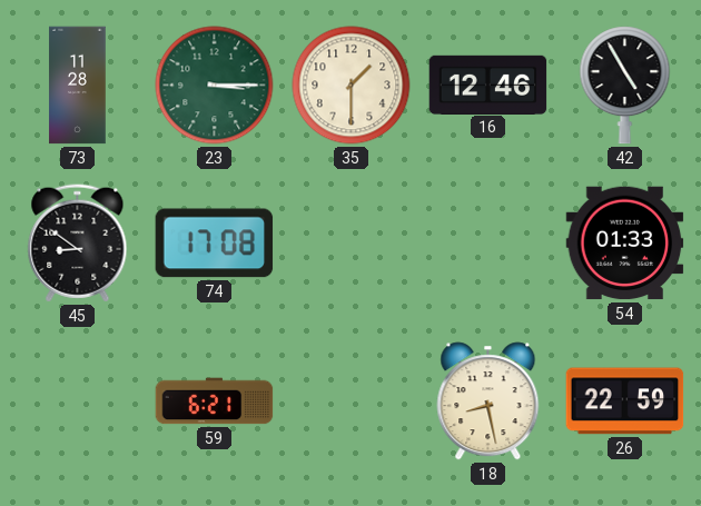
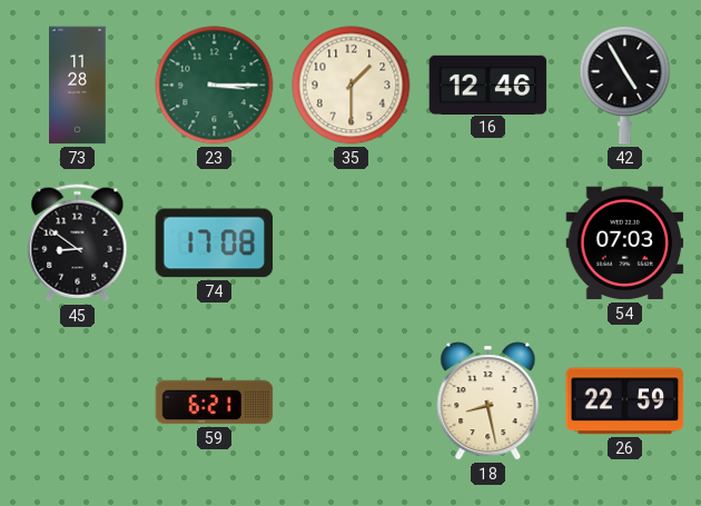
54: 01:33 -> 07:03 (625, 244)
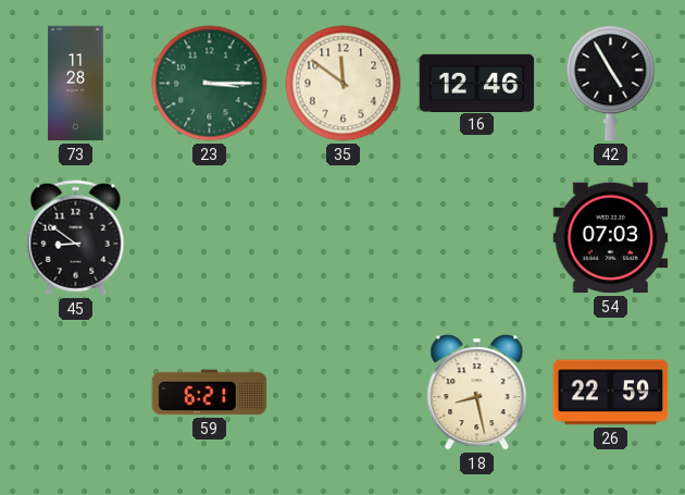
35: 1:30 -> 11:51 (344, 84)
74: 17:08 -> none (215, 244)
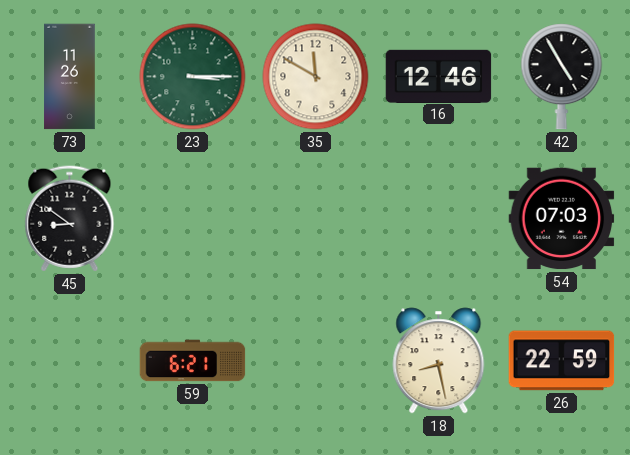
73: 11:28 -> 11:26 (70, 77)
35: 11:51 -> 11:50 (316, 77)
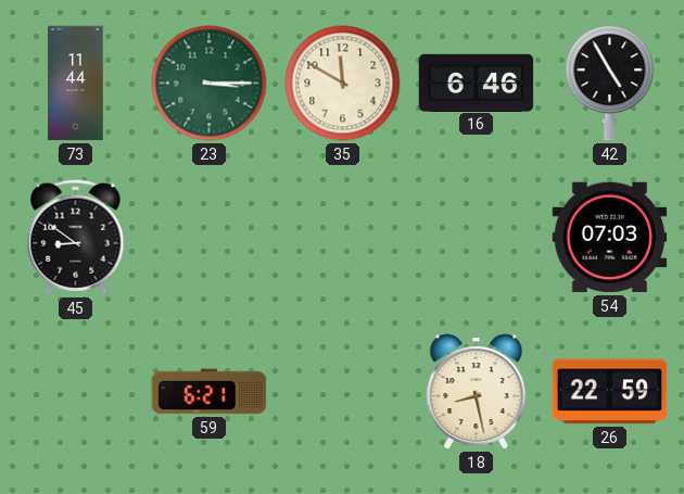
73: 11:26 -> 11:44 (76, 84)
16: 12:46 -> 6:46 (477, 83)
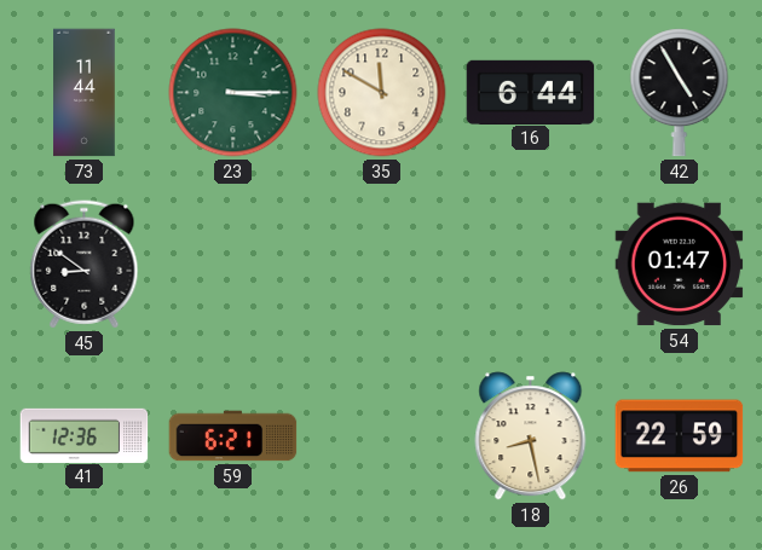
16: 6:46 -> 6:44 (531, 92)
54: 07:03 -> 01:47 (680, 265)
41: none -> 12:36 (85, 435)
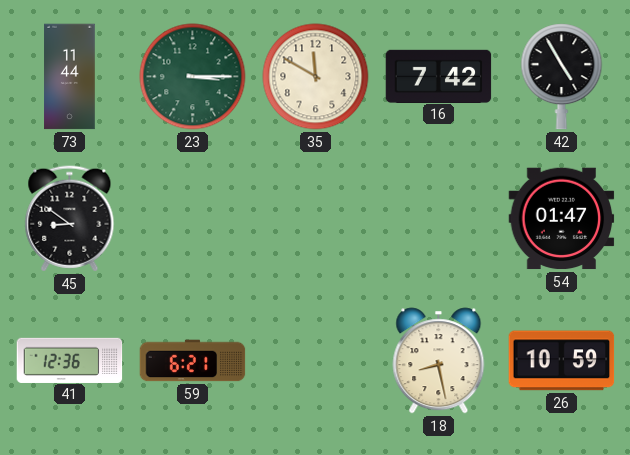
16: 6:44 -> 7:42 (439, 76)
26: 22:59 -> 10:59 (562, 361)
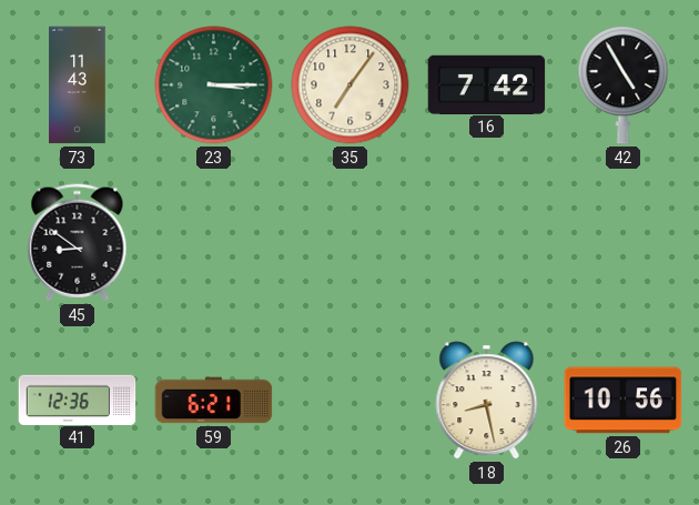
73: 11:44 -> 11:43 (78, 85)
35: 11:50 -> 7:06 (351, 85)
54: 01:47 -> none (562, 219)
26: 10:59 -> 10:56 (624, 401)
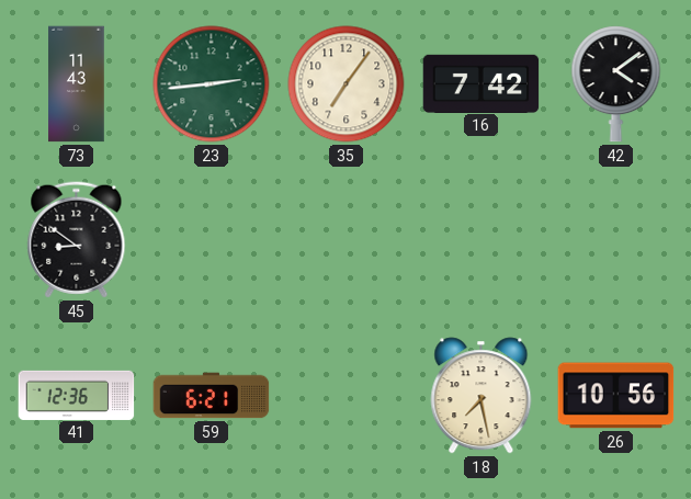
23: 3:15 -> 2:44 (212, 84)
42: 4:55 -> 4:09 (616, 84)
18: 8:28 -> 7:28 (482, 396)
